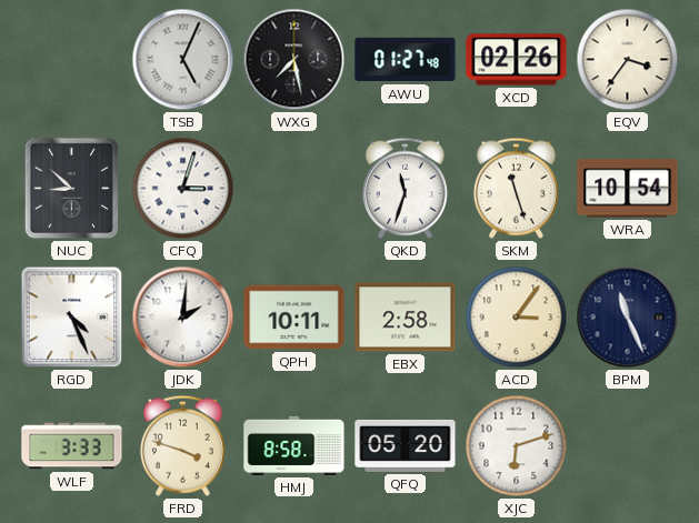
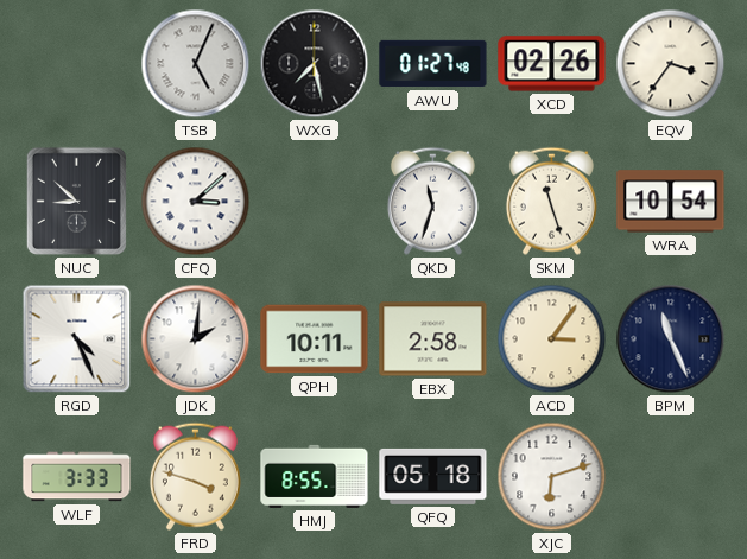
CFQ: 3:03 -> 3:08 (196, 202)
HMJ: 8:58 -> 8:55 (315, 476)
QFQ: 05:20 -> 05:18 (433, 476)
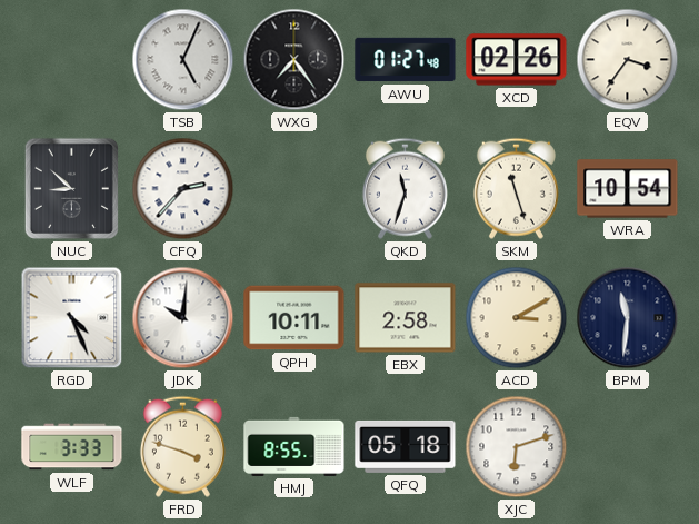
WXG: 7:28 -> 7:24 (294, 60)
CFQ: 3:08 -> 2:37 (183, 189)
JDK: 2:01 -> 10:01 (183, 318)
ACD: 3:06 -> 3:10 (517, 318)
BPM: 11:26 -> 11:31 (628, 318)
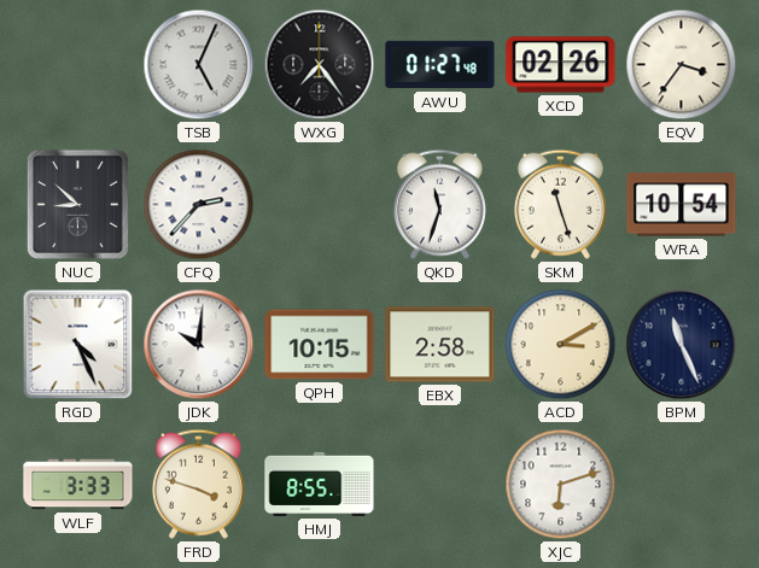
QPH: 10:11 -> 10:15 (320, 345)
BPM: 11:31 -> 11:26 (682, 345)
QFQ: 05:18 -> none (406, 446)
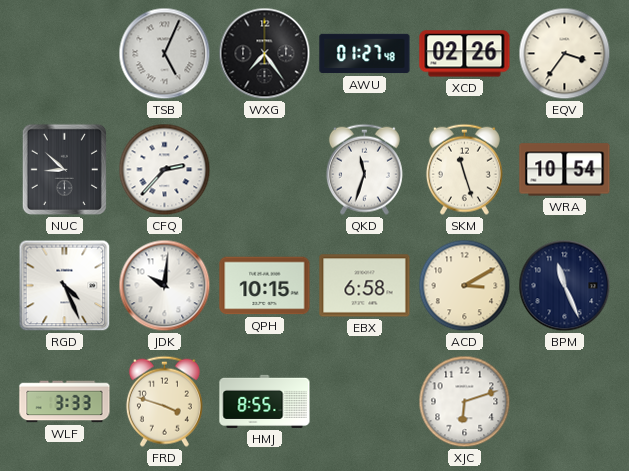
EBX: 2:58 -> 6:58 (365, 286)
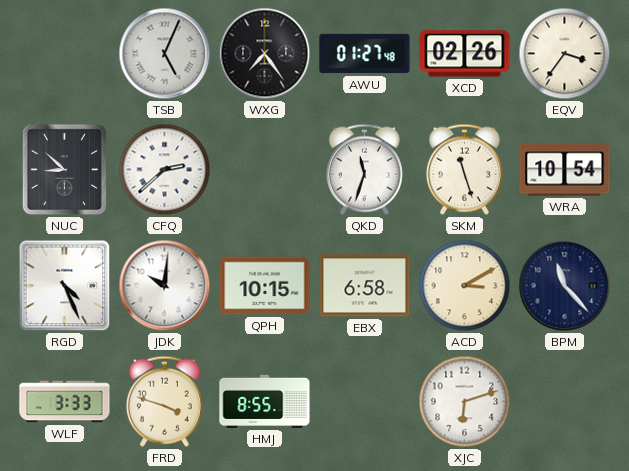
CFQ: 2:37 -> 2:38 (165, 170)
BPM: 11:26 -> 11:23 (565, 286)
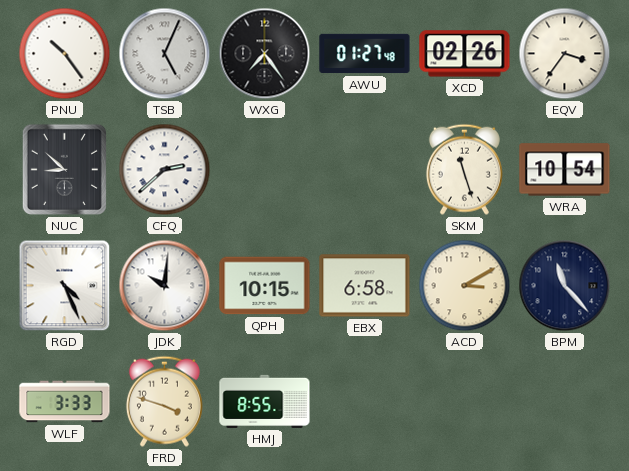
PNU: none -> 10:24 (65, 54)
QKD: 11:33 -> none (364, 169)
XJC: 6:12 -> none (465, 402)
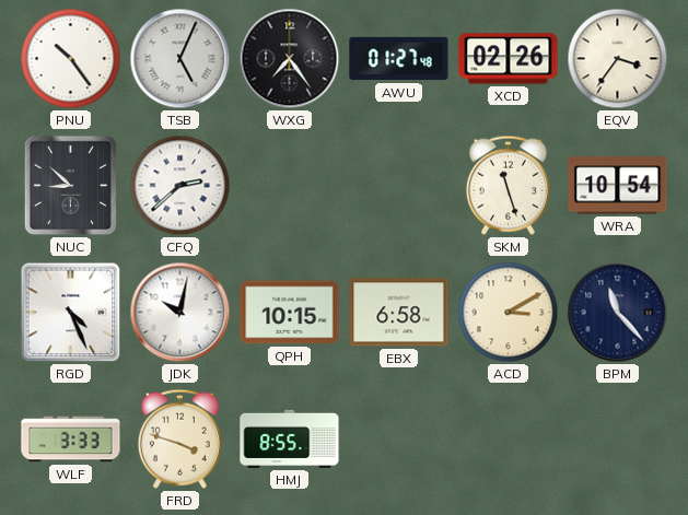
JDK: 10:01 -> 10:02 (180, 313)
